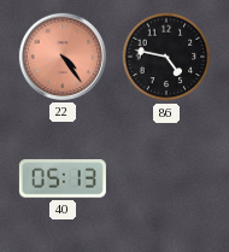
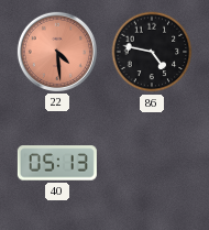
22: 4:24 -> 4:29 (57, 52)
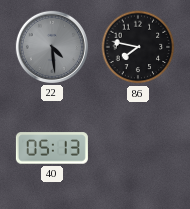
22 dial: salmon -> grey (52, 47)
86: 4:47 -> 7:47 (138, 47)
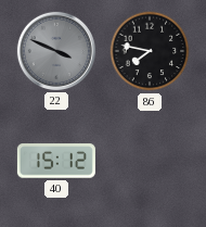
22: 4:29 -> 3:49 (56, 51)
40: 05:13 -> 15:12 (56, 161)
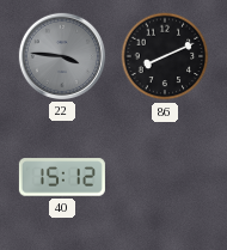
22: 3:49 -> 3:46 (62, 56)
86: 7:47 -> 8:11 (165, 56)
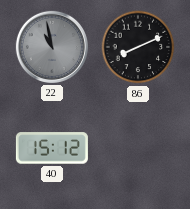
22: 3:46 -> 10:58 (52, 47)
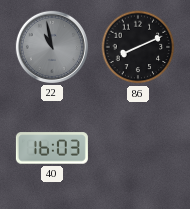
40: 15:12 -> 16:03 (52, 148)
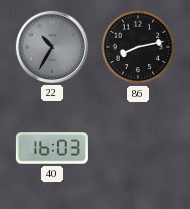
22: 10:58 -> 10:35 (52, 47)
86: 8:11 -> 8:13 (138, 47)
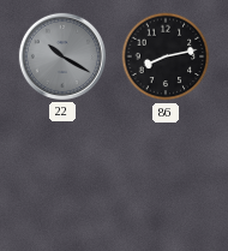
22: 10:35 -> 10:20 (62, 56)
40: 16:03 -> none (52, 148)
